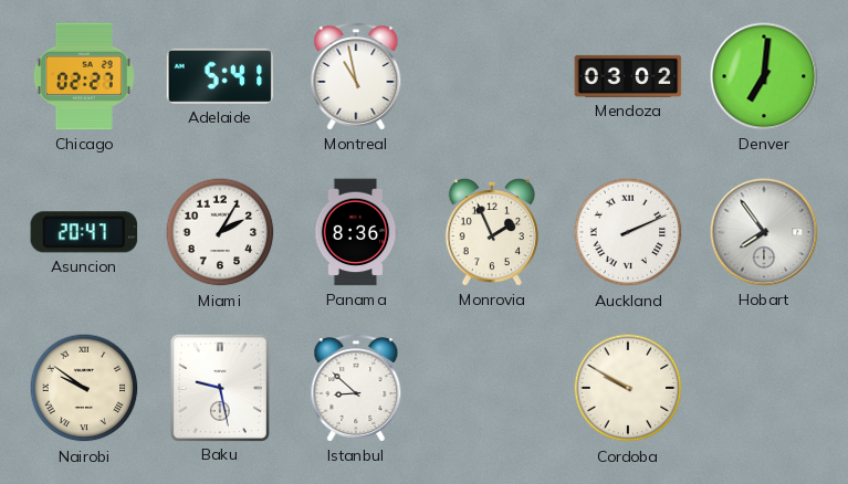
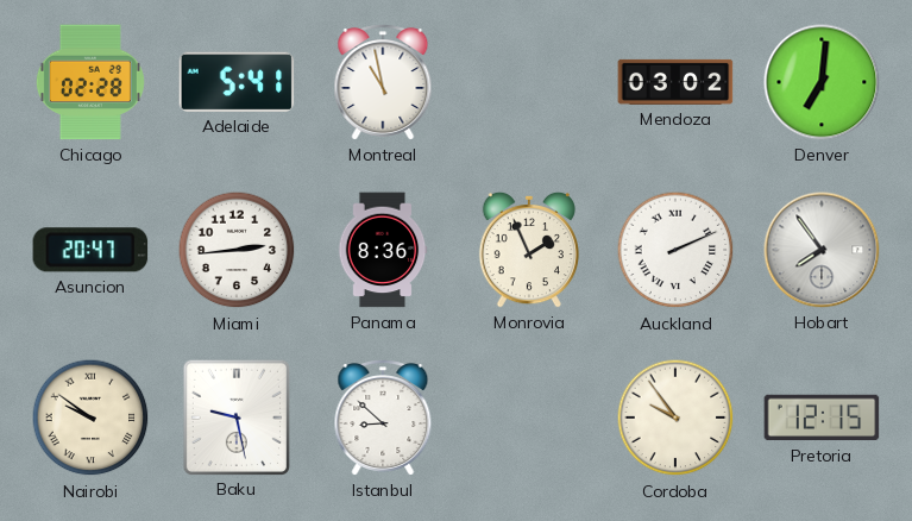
Chicago: 02:27 -> 02:28 (90, 82)
Miami: 2:05 -> 2:44 (237, 250)
Cordoba: 9:50 -> 9:54 (675, 418)
Pretoria: none -> 12:15 (822, 418)
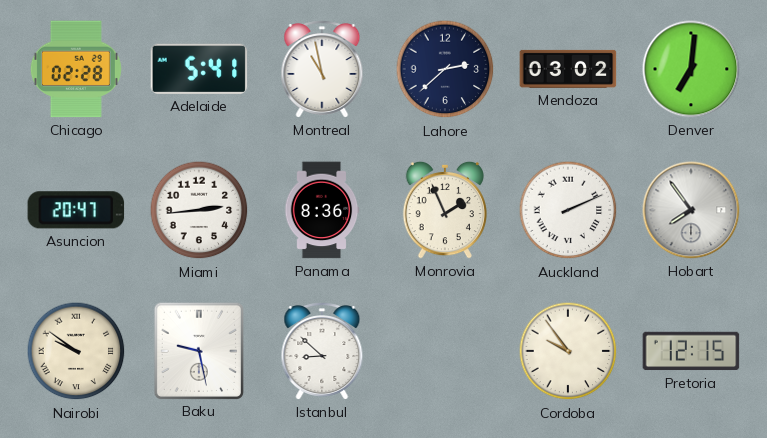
Lahore: none -> 2:38 (445, 69)
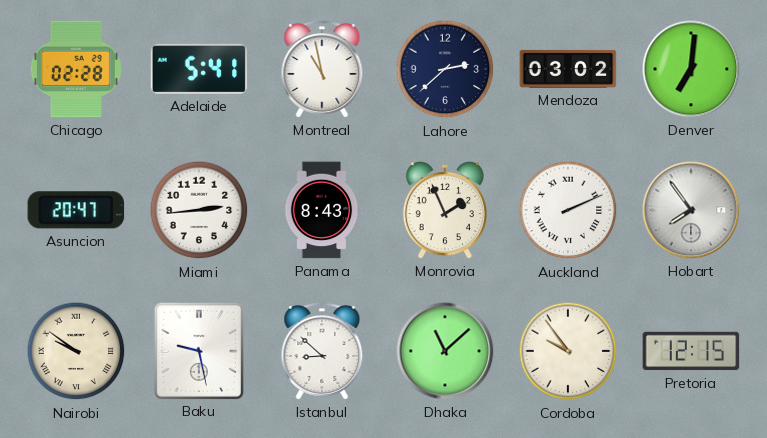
Panama: 8:36 -> 8:43 (322, 210)
Dhaka: none -> 11:08 (445, 351)
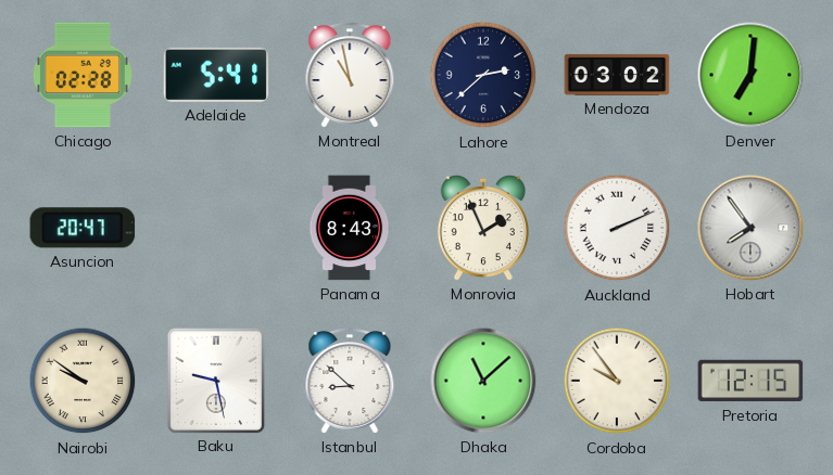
Miami: 2:44 -> none (199, 210)
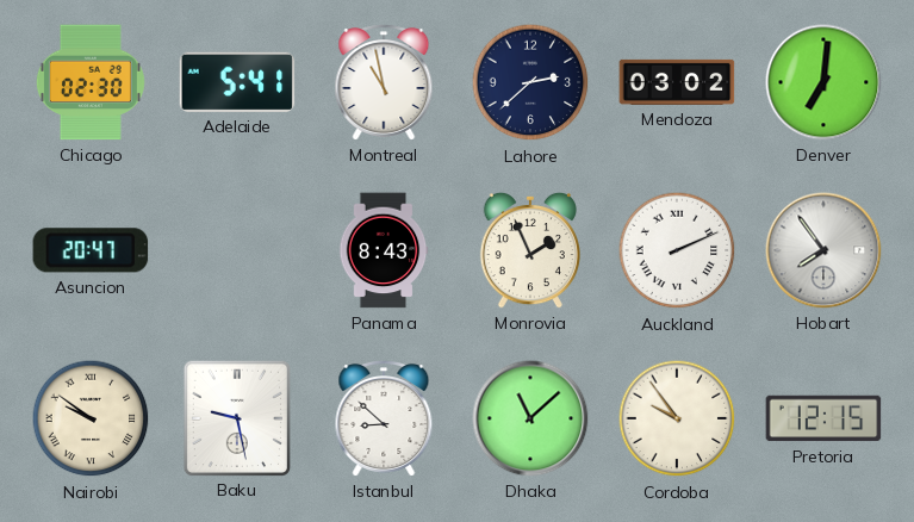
Chicago: 02:28 -> 02:30 (91, 82)
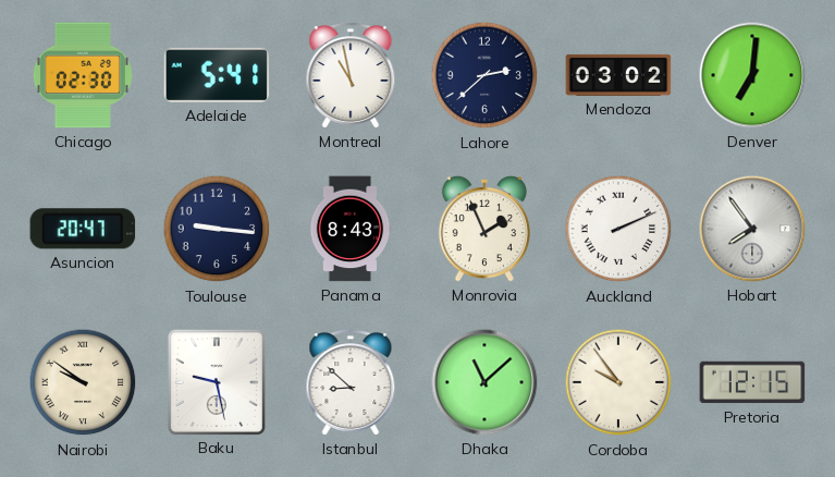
Toulouse: none -> 9:16 (217, 229)
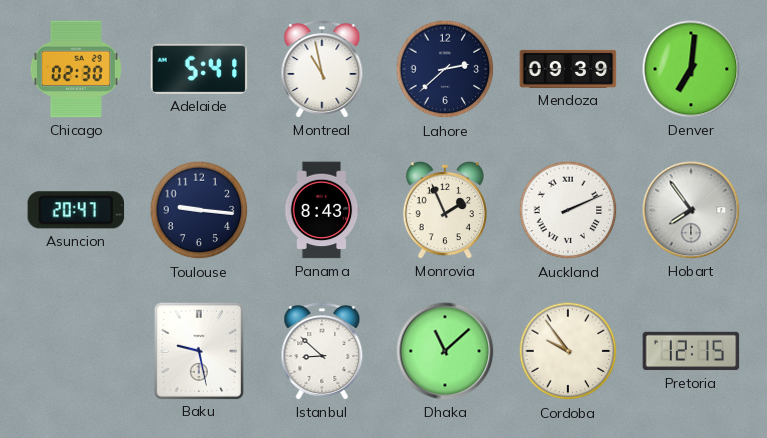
Mendoza: 03:02 -> 09:39 (568, 69)
Nairobi: 9:51 -> none (83, 382)
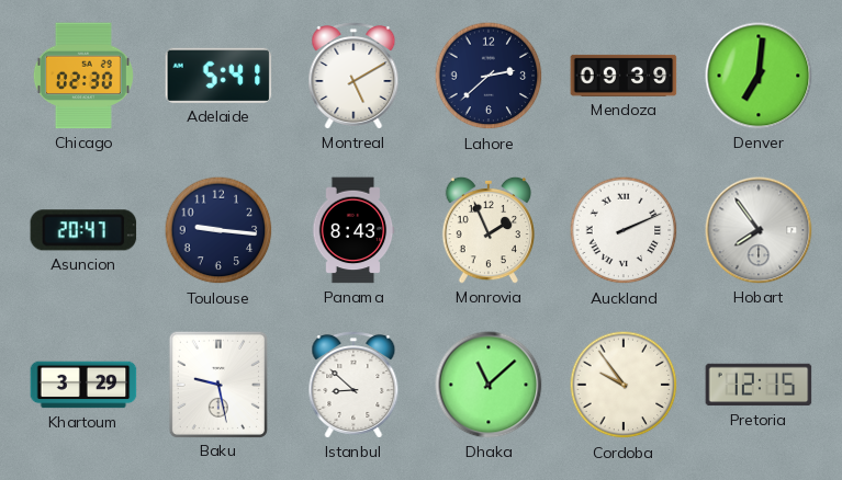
Montreal: 10:58 -> 5:10 (353, 76)
Khartoum: none -> 3:29 (83, 385)
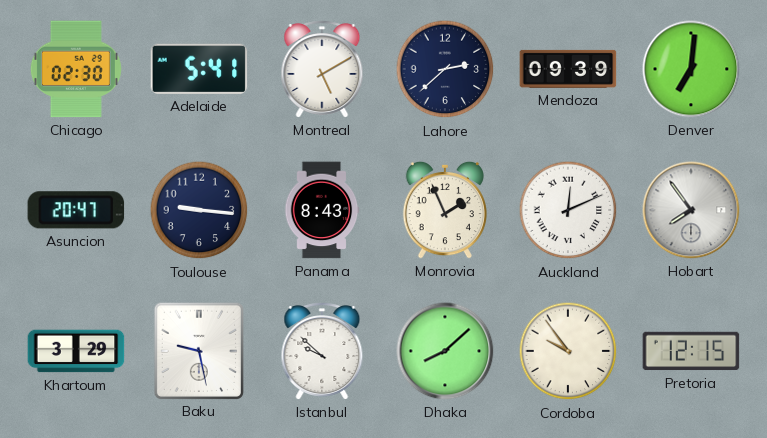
Auckland: 2:11 -> 12:11 (568, 210)
Istanbul: 8:52 -> 9:52 (322, 351)
Dhaka: 11:08 -> 8:08 (445, 351)
